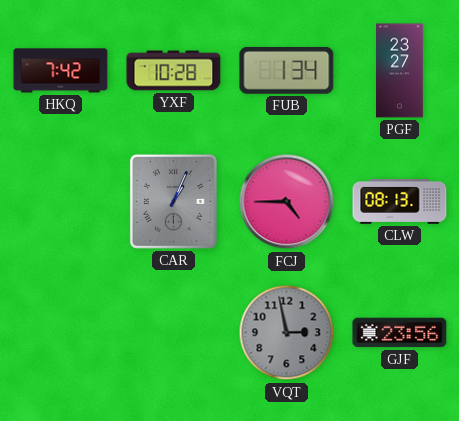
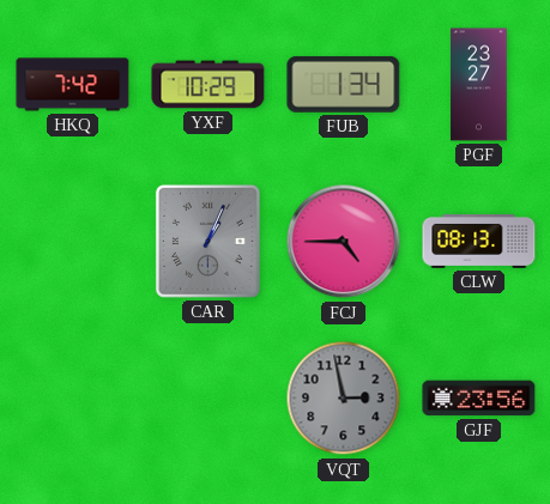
YXF: 10:28 -> 10:29 (208, 85)
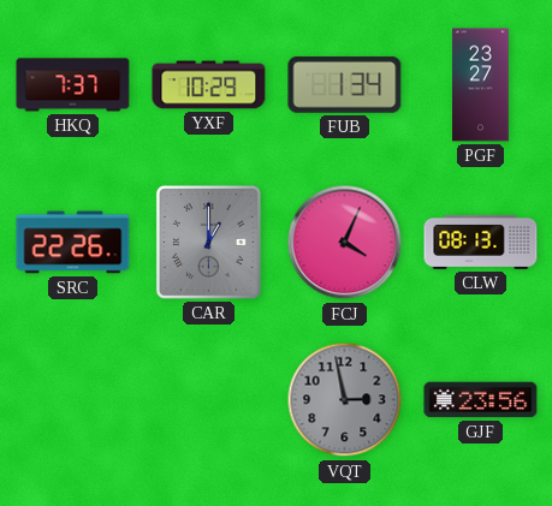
HKQ: 7:42 -> 7:37 (73, 85)
SRC: none -> 22:26 (73, 243)
CAR: 1:04 -> 1:00 (208, 242)
FCJ: 4:45 -> 4:04 (345, 243)
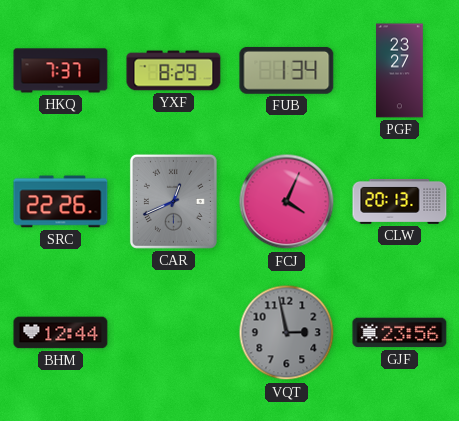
YXF: 10:29 -> 8:29 (174, 71)
CAR: 1:00 -> 12:41 (173, 201)
CLW: 08:13 -> 20:13 (400, 201)
BHM: none -> 12:44 (61, 333)
